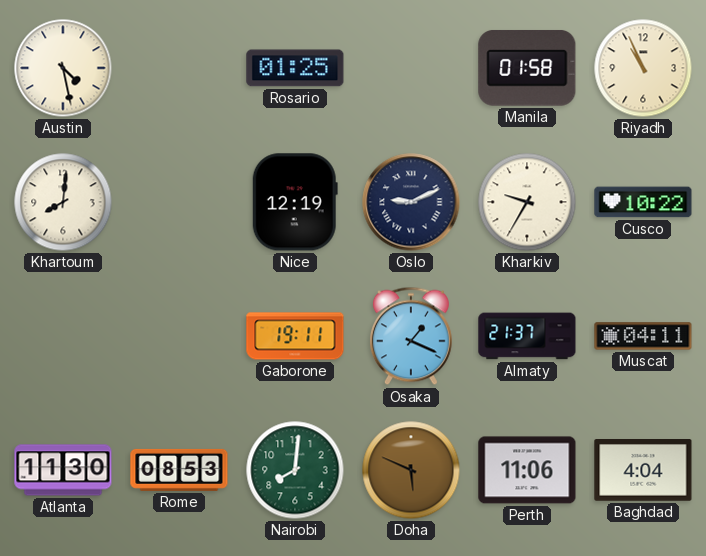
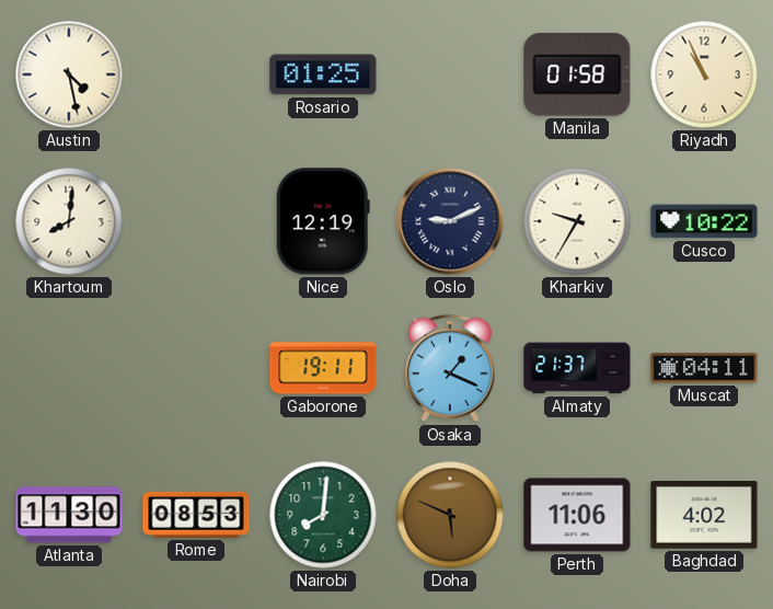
Baghdad: 4:04 -> 4:02 (704, 516)
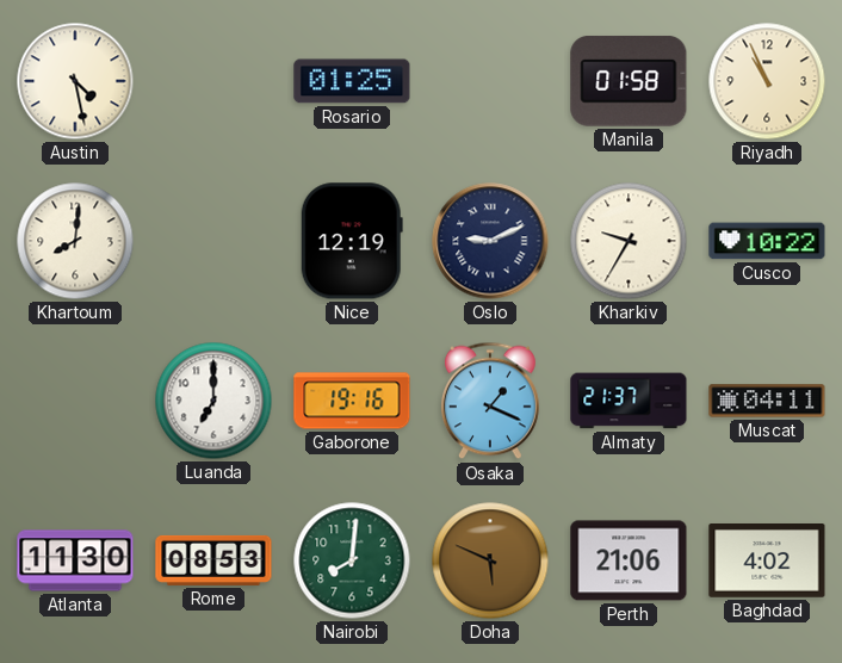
Luanda: none -> 7:00 (213, 401)
Gaborone: 19:11 -> 19:16 (352, 401)
Perth: 11:06 -> 21:06 (629, 560)
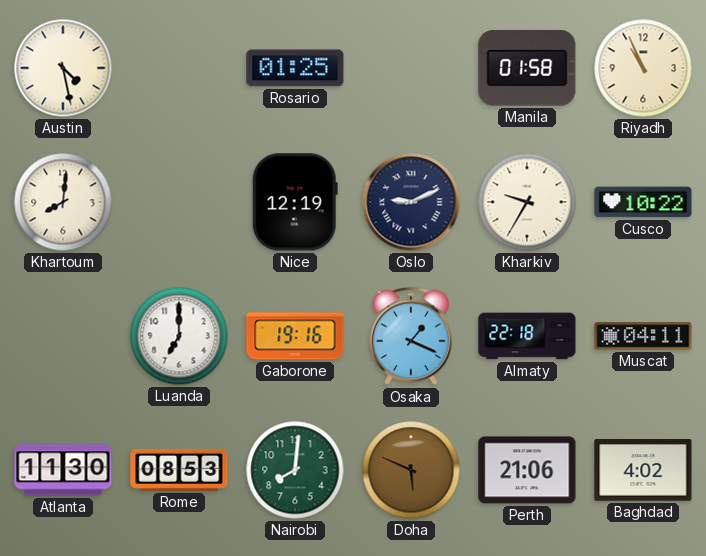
Almaty: 21:37 -> 22:18 (527, 336)
